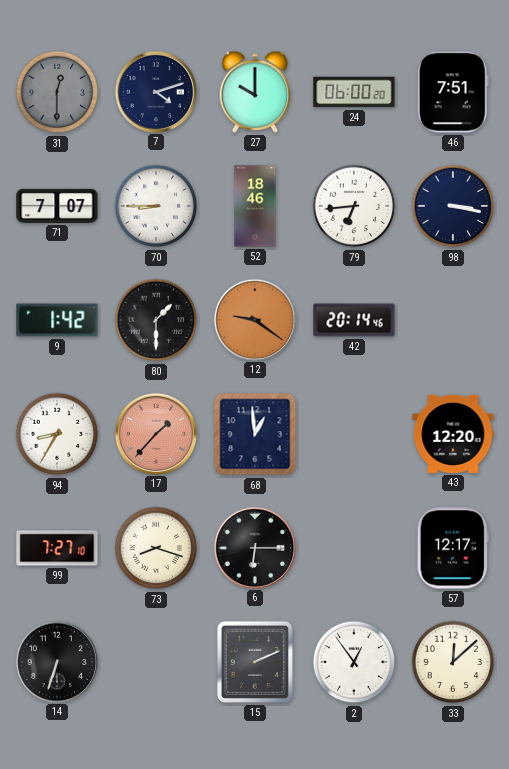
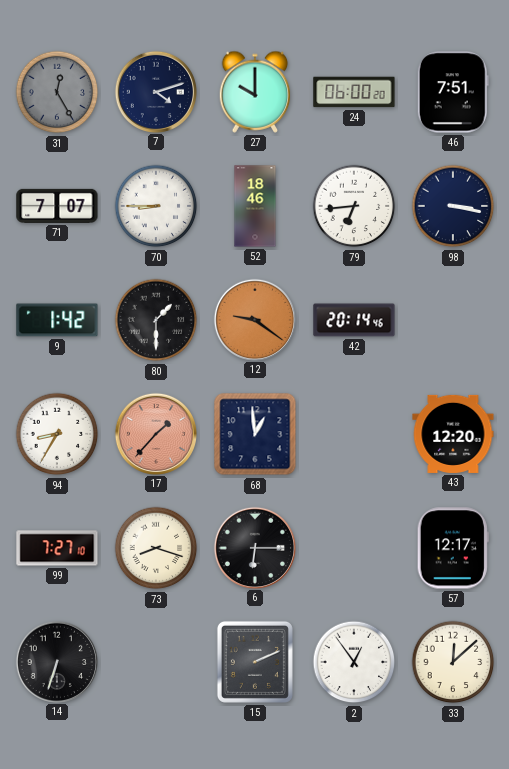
31: 12:30 -> 12:25 (57, 92)
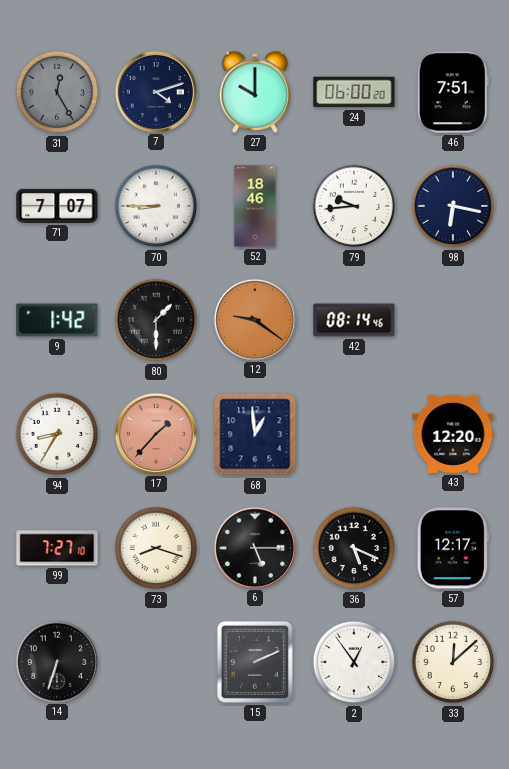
79: 6:44 -> 9:44 (354, 206)
98: 3:17 -> 6:17 (453, 206)
42: 20:14 -> 08:14 (354, 320)
6: 6:15 -> 5:15 (254, 547)
36: none -> 5:19 (354, 548)
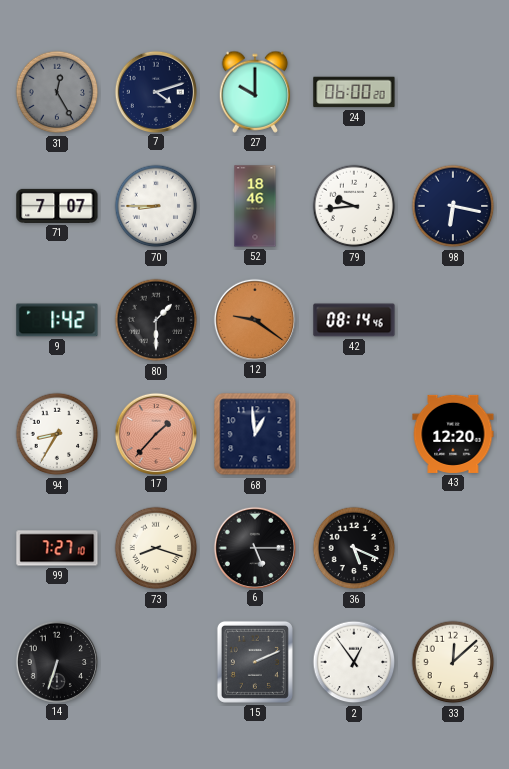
46: 7:51 -> none (453, 92)
57: 12:17 -> none (453, 548)
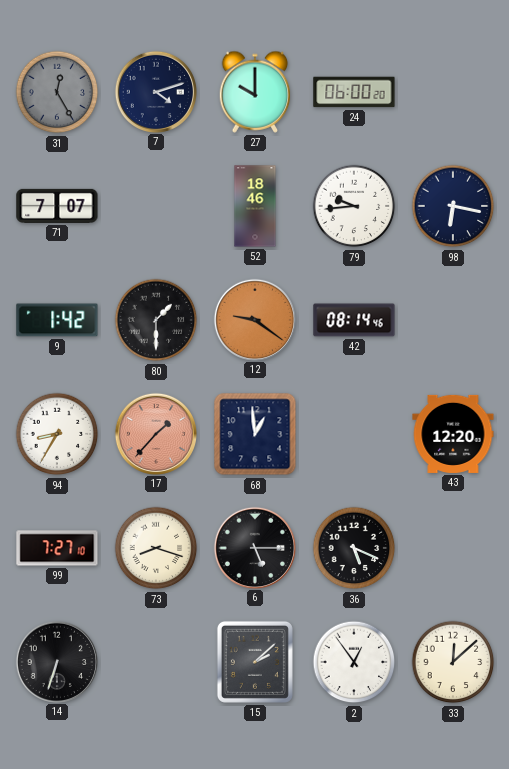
70: 8:45 -> none (156, 206)
15: 2:11 -> 2:08 (255, 662)
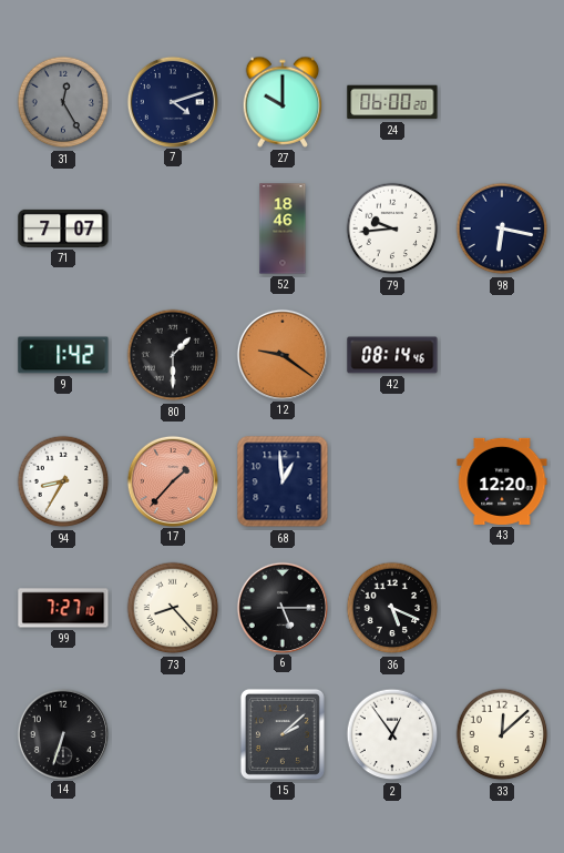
73: 8:18 -> 8:23 (173, 608)
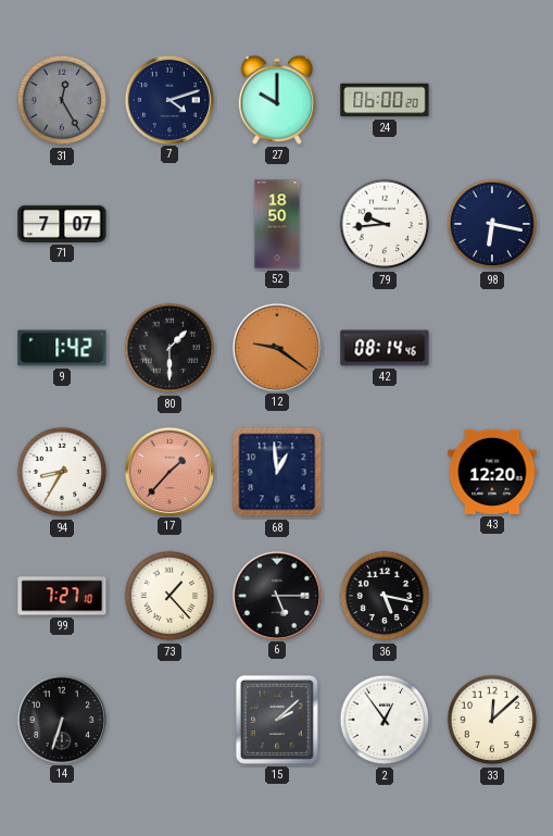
52: 18:46 -> 18:50 (277, 224)
73: 8:23 -> 1:23 (169, 596)
36: 5:19 -> 5:17 (385, 596)
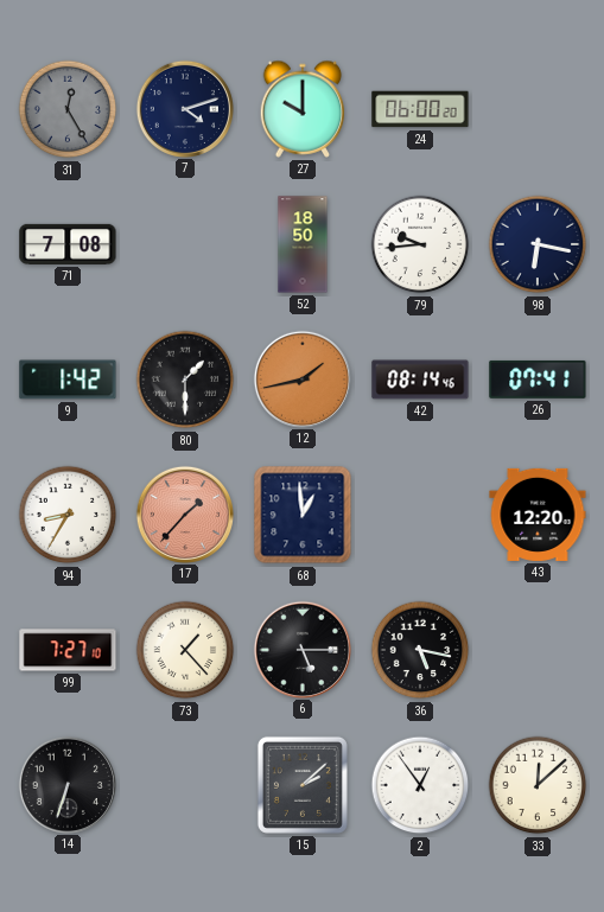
71: 7:07 -> 7:08 (68, 244)
12: 9:21 -> 1:43 (301, 378)
26: none -> 07:41 (538, 380)
